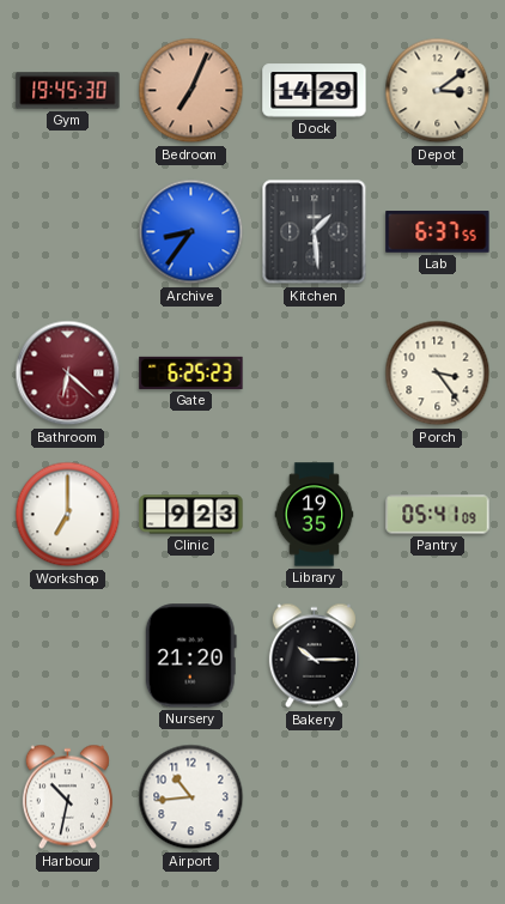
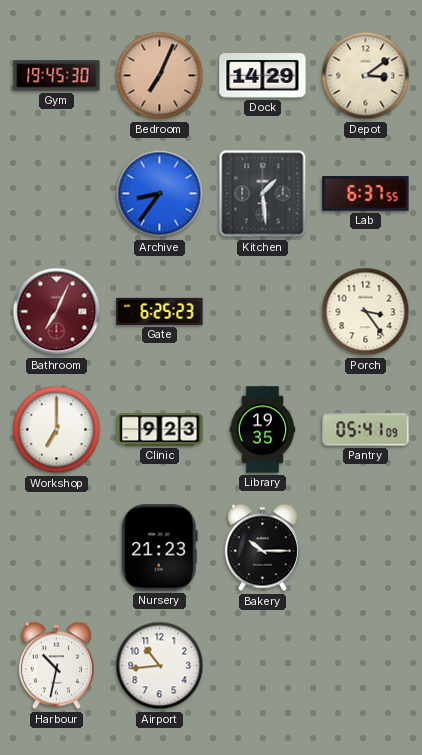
Bathroom: 6:22 -> 7:04 (57, 312)
Nursery: 21:20 -> 21:23 (159, 548)
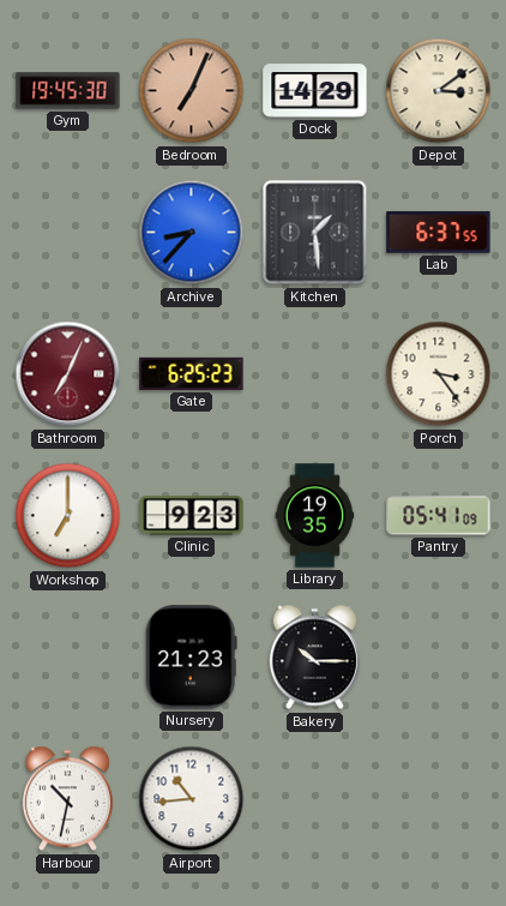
Archive: 8:36 -> 8:37 (192, 233)
